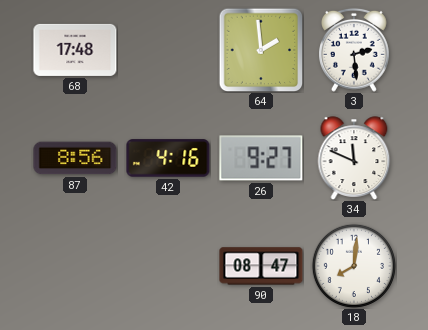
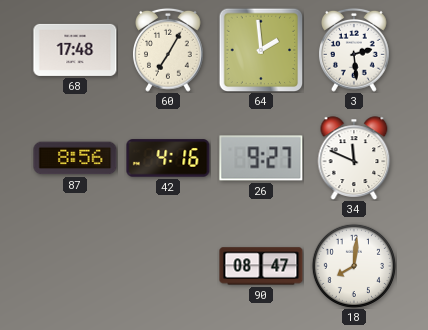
60: none -> 7:05 (169, 50)
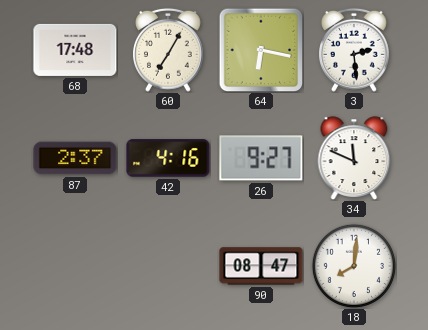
64: 1:59 -> 6:17 (261, 50)
87: 8:56 -> 2:37 (75, 158)
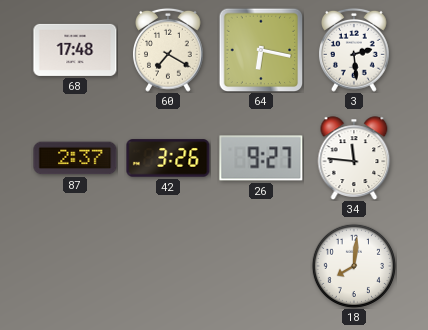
60: 7:05 -> 7:20 (169, 50)
42: 4:16 -> 3:26 (168, 158)
34: 11:49 -> 11:46 (354, 158)
90: 08:47 -> none (261, 266)
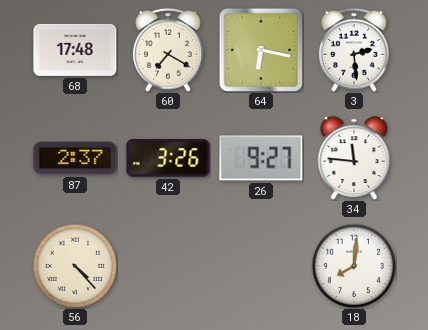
56: none -> 4:23 (74, 265)
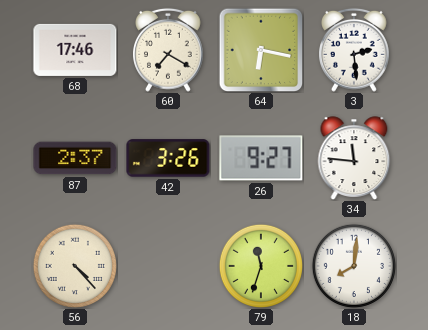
68: 17:48 -> 17:46 (75, 50)
79: none -> 11:33 (260, 265)
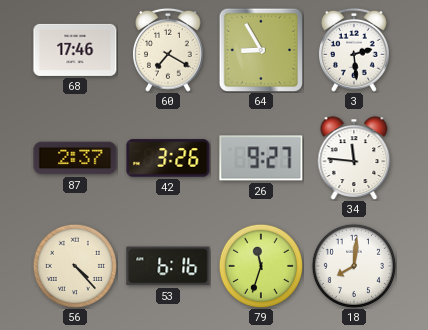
64: 6:17 -> 8:55 (261, 50)
53: none -> 6:16 (168, 266)
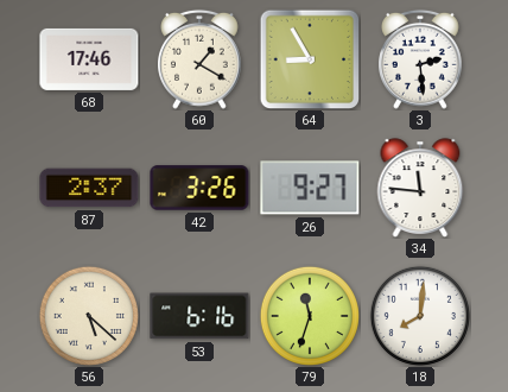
60: 7:20 -> 1:20 (201, 59)
56: 4:23 -> 5:22 (88, 315)
